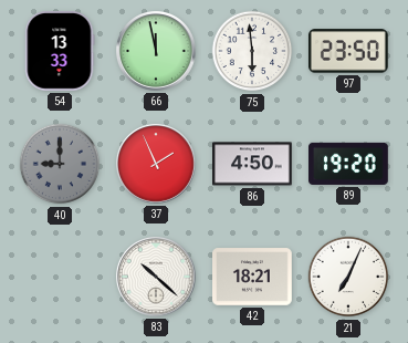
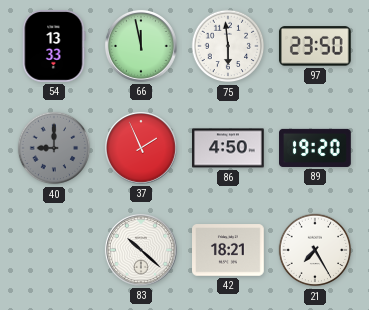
21: 7:04 -> 7:25 (315, 250)
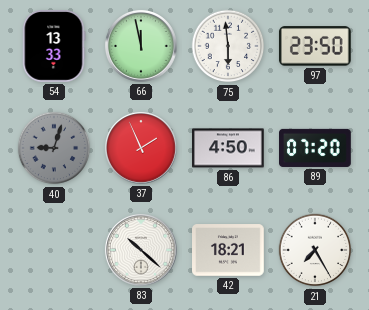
40: 9:00 -> 9:03 (54, 148)
89: 19:20 -> 07:20 (315, 148)
